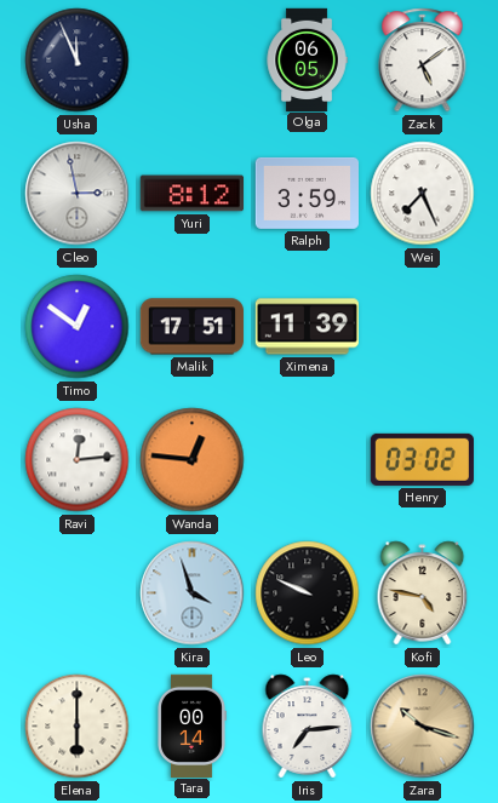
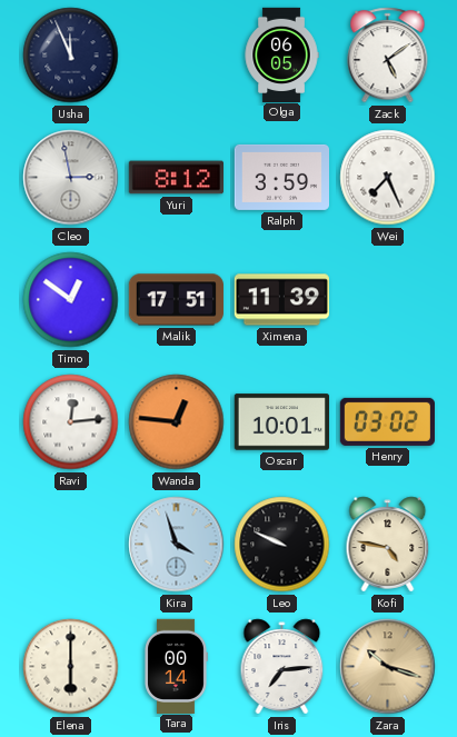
Oscar: none -> 10:01 (281, 422)
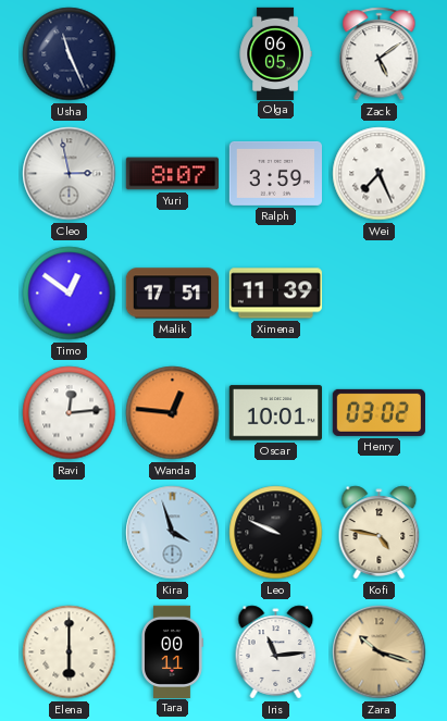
Usha: 11:56 -> 11:26 (70, 54)
Yuri: 8:12 -> 8:07 (172, 174)
Tara: 00:14 -> 00:11 (173, 651)
Iris: 7:14 -> 11:14 (276, 652)
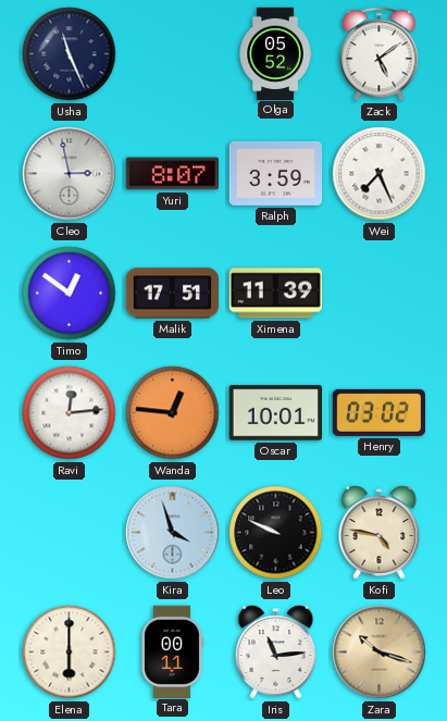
Olga: 06:05 -> 05:52 (275, 53)
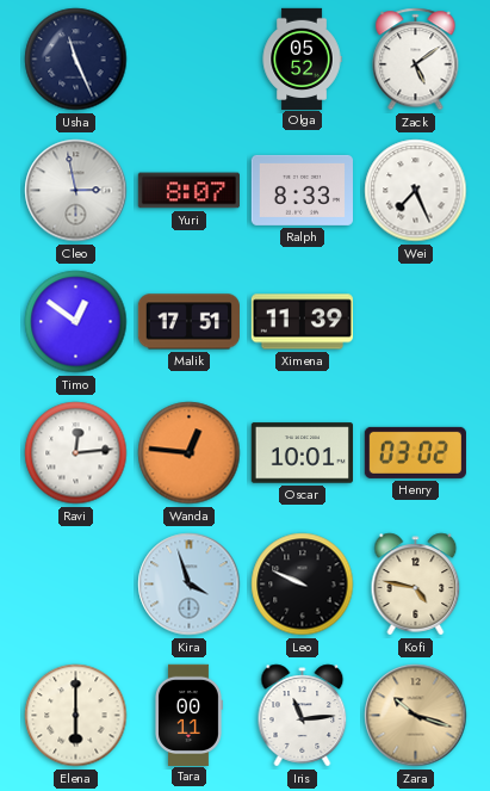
Ralph: 3:59 -> 8:33 (302, 190)
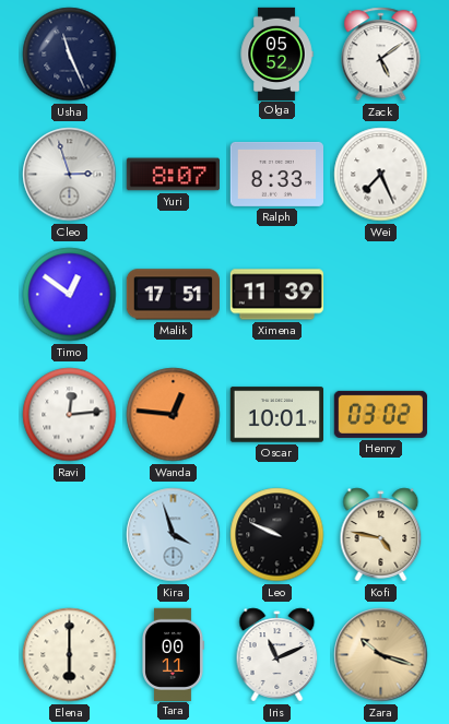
Cleo: 2:58 -> 2:57 (70, 175)
Iris: 11:14 -> 11:11 (277, 655)
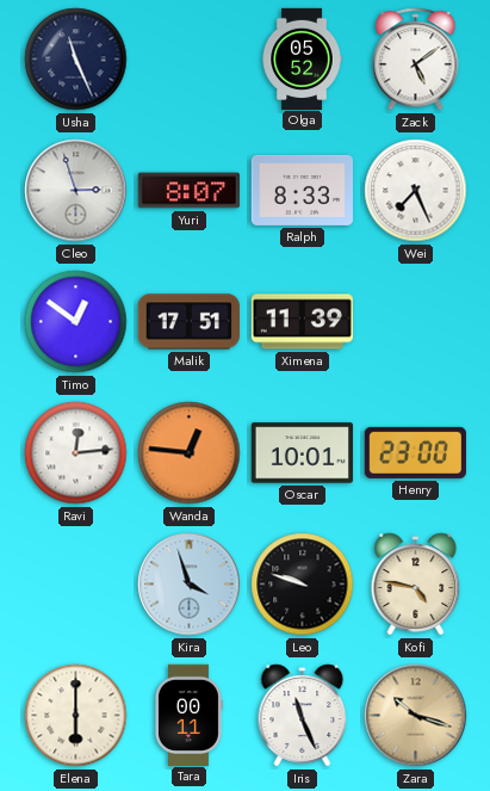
Henry: 03:02 -> 23:00 (415, 452)
Leo: 9:49 -> 9:48 (303, 585)
Iris: 11:11 -> 11:26 (303, 716)
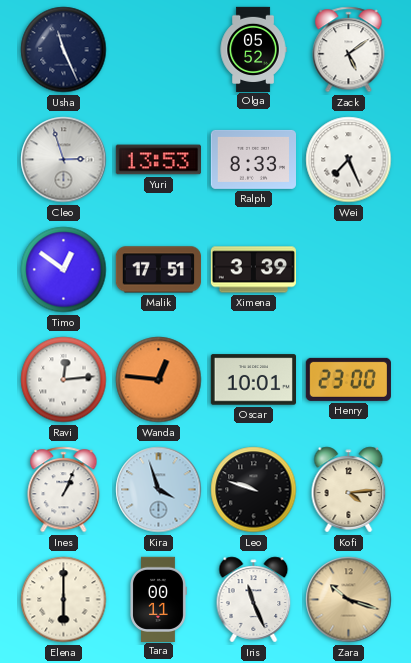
Yuri: 8:07 -> 13:53 (158, 160)
Ximena: 11:39 -> 3:39 (253, 270)
Ines: none -> 1:04 (64, 490)
Kofi: 4:47 -> 4:14 (349, 490)
